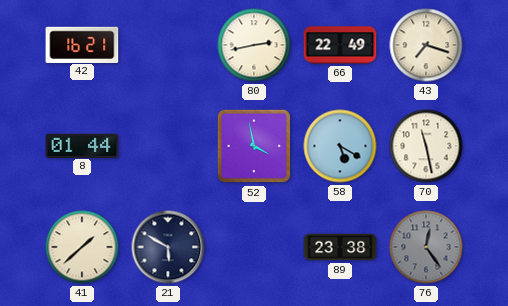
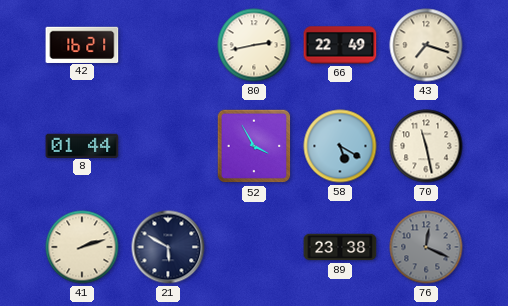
52: 3:58 -> 3:55 (254, 146)
41: 1:38 -> 2:12 (82, 247)
76: 12:24 -> 12:19 (426, 247)
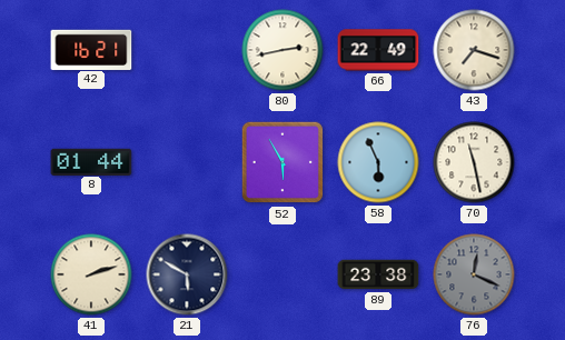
52: 3:55 -> 5:55 (282, 162)
58: 5:20 -> 5:56 (378, 162)
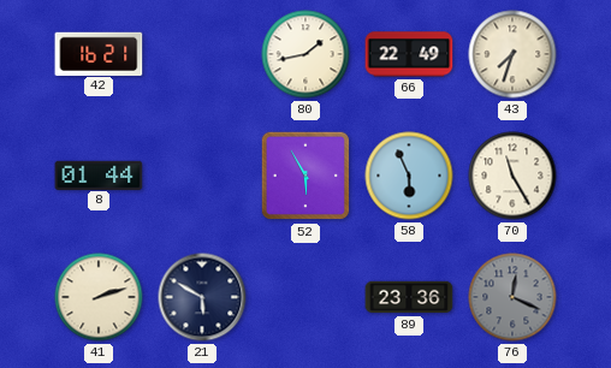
80: 2:43 -> 1:43 (305, 54)
43: 7:18 -> 7:33 (512, 54)
70: 11:28 -> 11:25 (512, 176)
89: 23:38 -> 23:36 (409, 297)
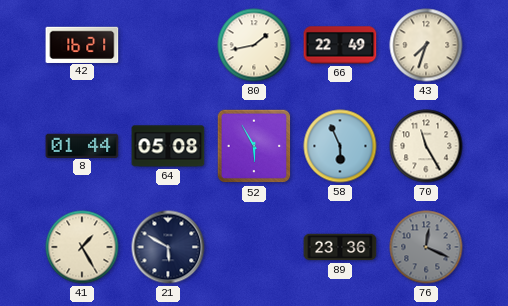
64: none -> 05:08 (168, 146)
41: 2:12 -> 1:25 (82, 247)
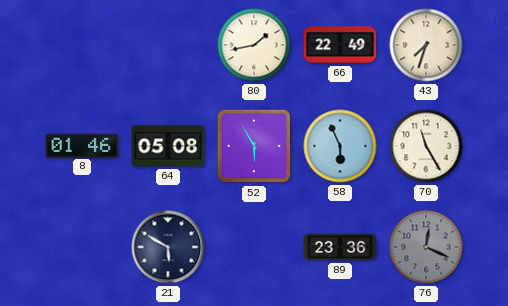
42: 16:21 -> none (82, 44)
8: 01:44 -> 01:46 (82, 145)
41: 1:25 -> none (82, 247)
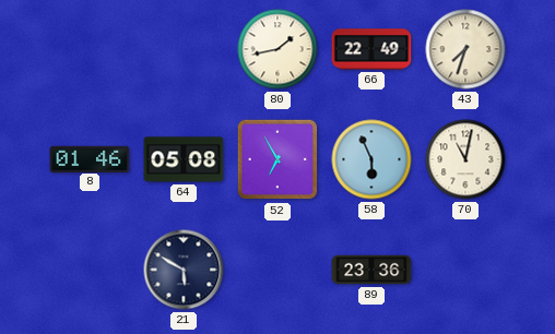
52: 5:55 -> 6:55 (277, 159)
70: 11:25 -> 11:02 (465, 159)
76: 12:19 -> none (426, 247)
